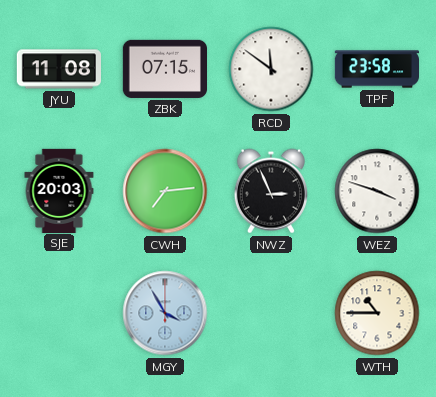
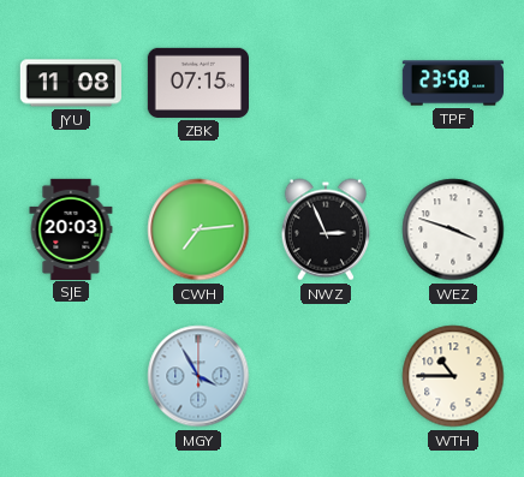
RCD: 11:51 -> none (271, 69)
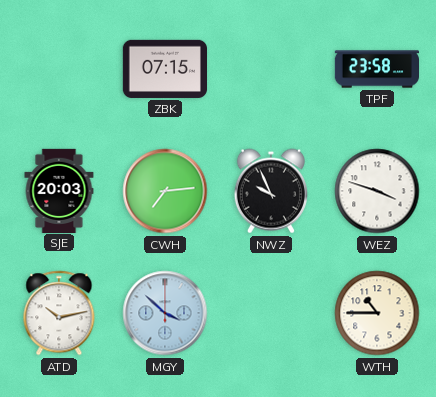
JYU: 11:08 -> none (71, 83)
NWZ: 2:56 -> 9:56 (271, 191)
ATD: none -> 10:13 (59, 313)
MGY: 3:55 -> 3:52 (165, 313)
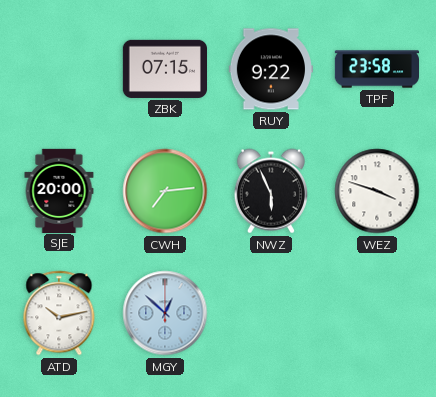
RUY: none -> 9:22 (271, 69)
SJE: 20:03 -> 20:00 (59, 190)
NWZ: 9:56 -> 5:56 (271, 191)
MGY: 3:52 -> 12:52 (165, 313)
WTH: 10:45 -> none (377, 313)
